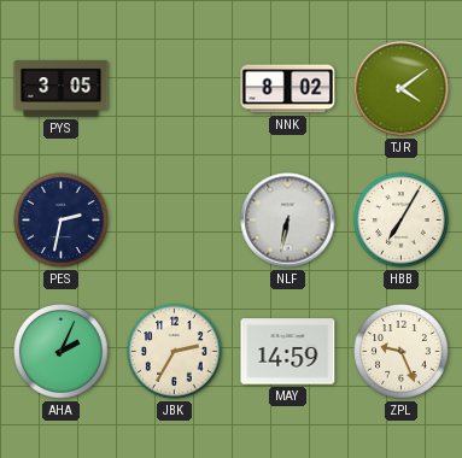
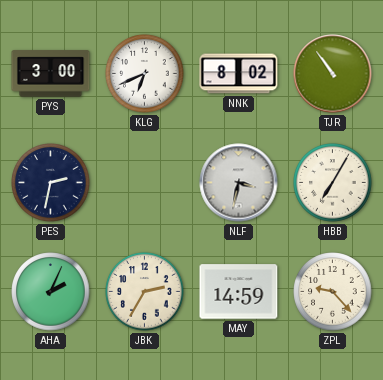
PYS: 3:05 -> 3:00 (51, 74)
KLG: none -> 6:41 (145, 74)
TJR: 4:09 -> 10:54 (333, 74)
NLF: 6:32 -> 3:32 (239, 183)
ZPL: 9:26 -> 9:23 (333, 292)
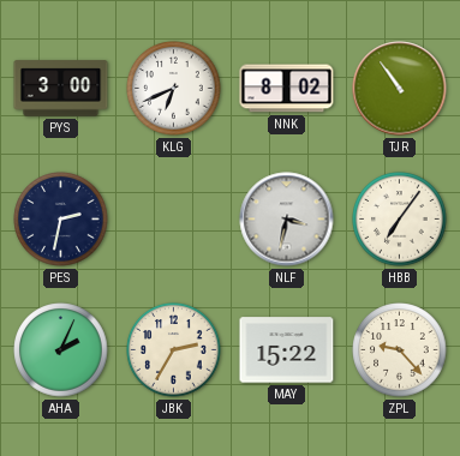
HBB: 7:05 -> 7:06 (400, 220)
MAY: 14:59 -> 15:22 (287, 350)
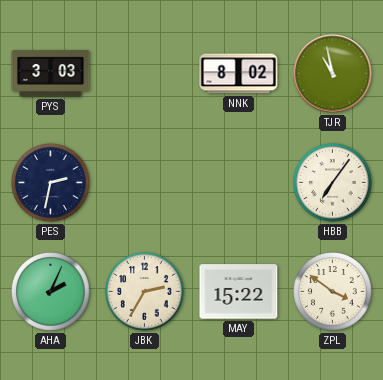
PYS: 3:00 -> 3:03 (51, 74)
KLG: 6:41 -> none (174, 89)
TJR: 10:54 -> 10:58 (333, 74)
NLF: 3:32 -> none (287, 220)
ZPL: 9:23 -> 3:51 (333, 292)
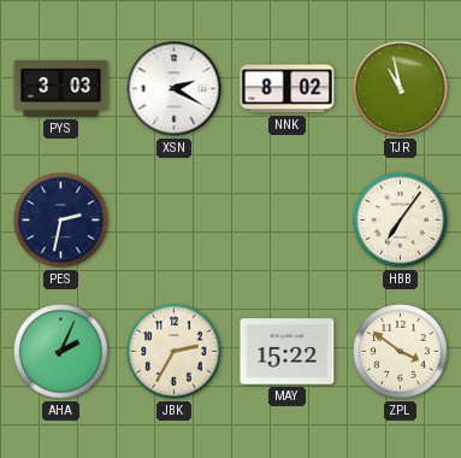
XSN: none -> 2:20 (175, 89)
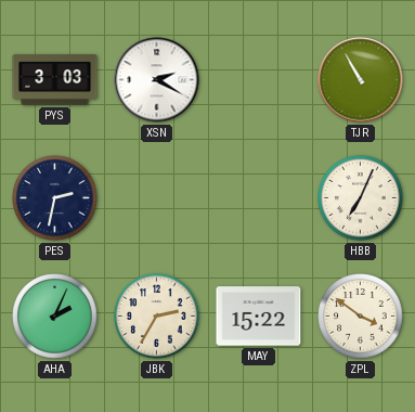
NNK: 8:02 -> none (288, 89)
TJR: 10:58 -> 10:55 (361, 80)
HBB: 7:06 -> 7:04 (361, 198)
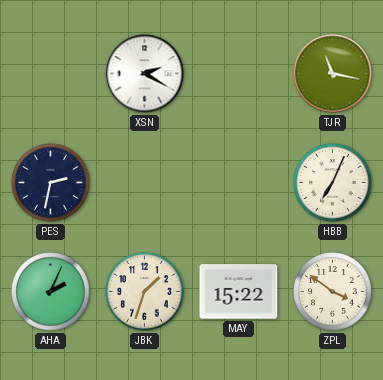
PYS: 3:03 -> none (55, 80)
TJR: 10:55 -> 11:17 (333, 74)
JBK: 2:35 -> 1:33 (145, 292)
